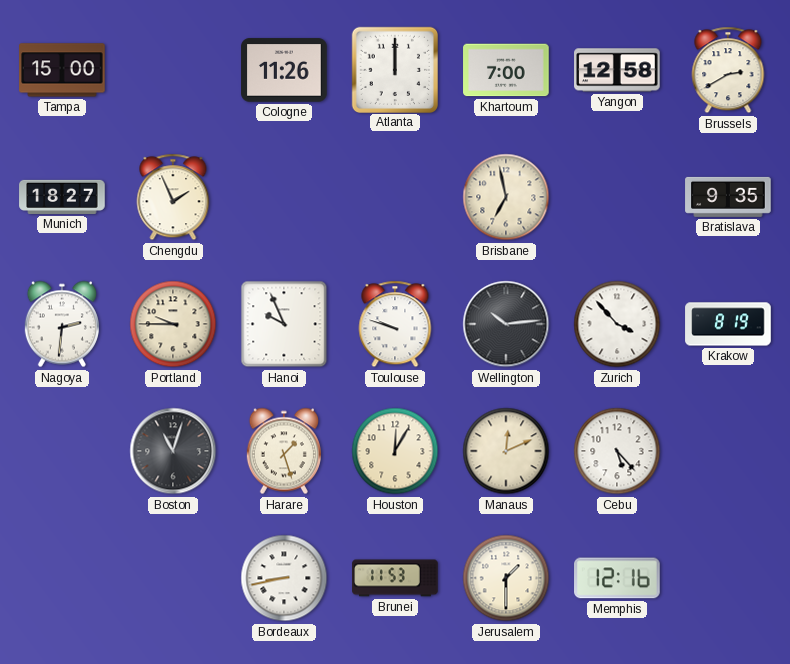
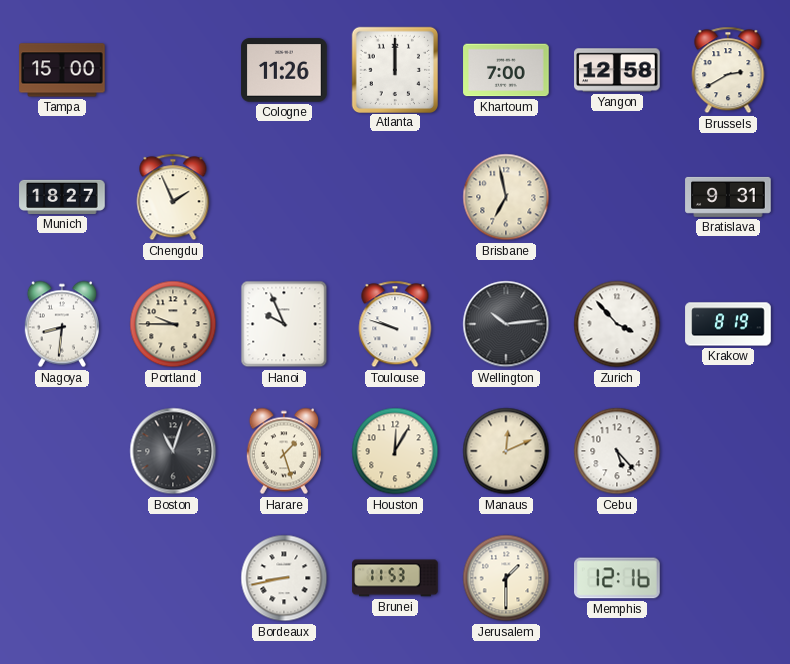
Bratislava: 9:35 -> 9:31 (728, 197)
Nagoya: 2:31 -> 8:31 (62, 324)
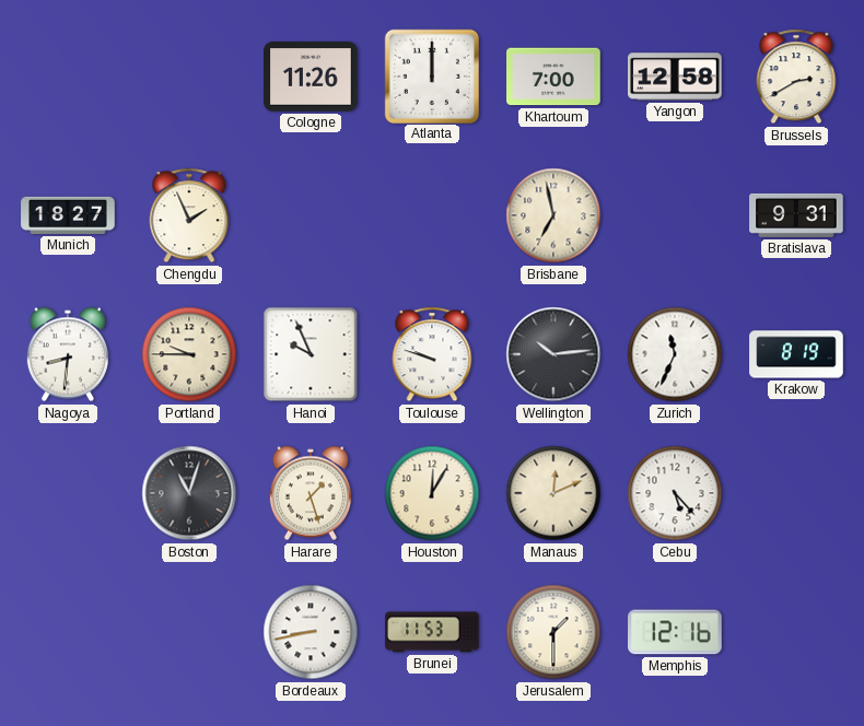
Tampa: 15:00 -> none (62, 70)
Zurich: 3:53 -> 11:34 (675, 354)
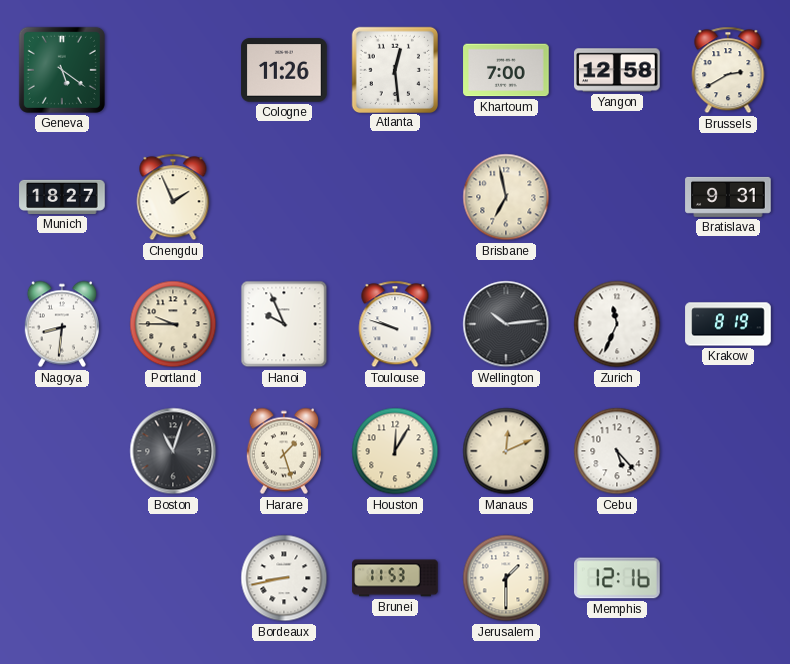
Geneva: none -> 5:21 (62, 70)
Atlanta: 12:00 -> 12:29 (394, 69)
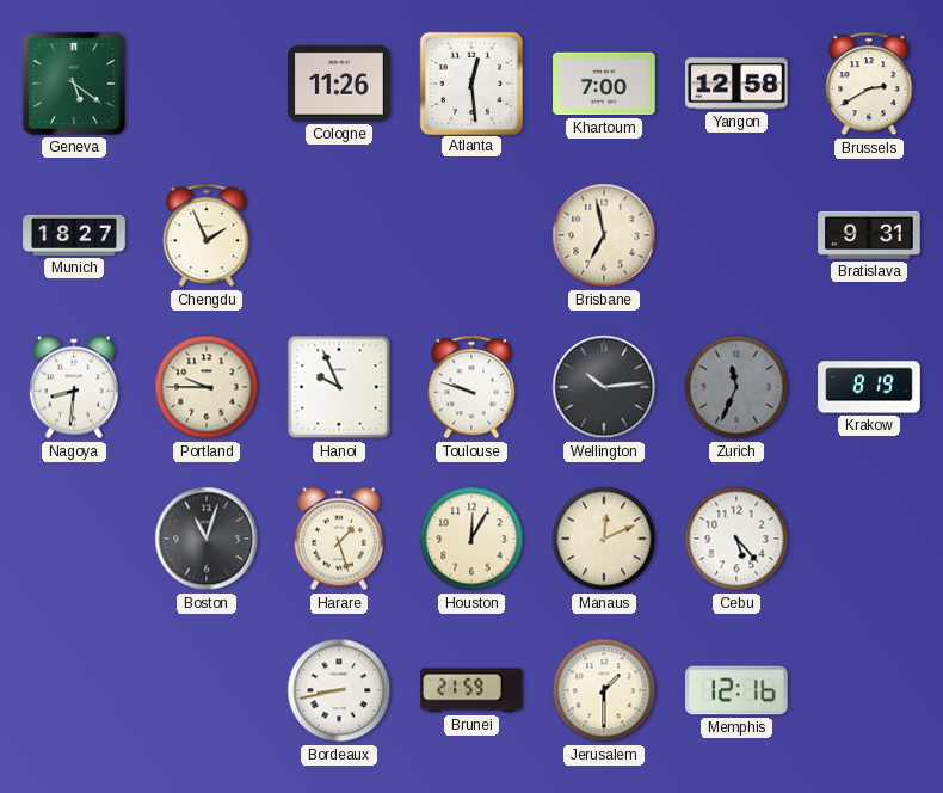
Zurich dial: white -> grey (736, 387)
Brunei: 11:53 -> 21:59 (471, 690)
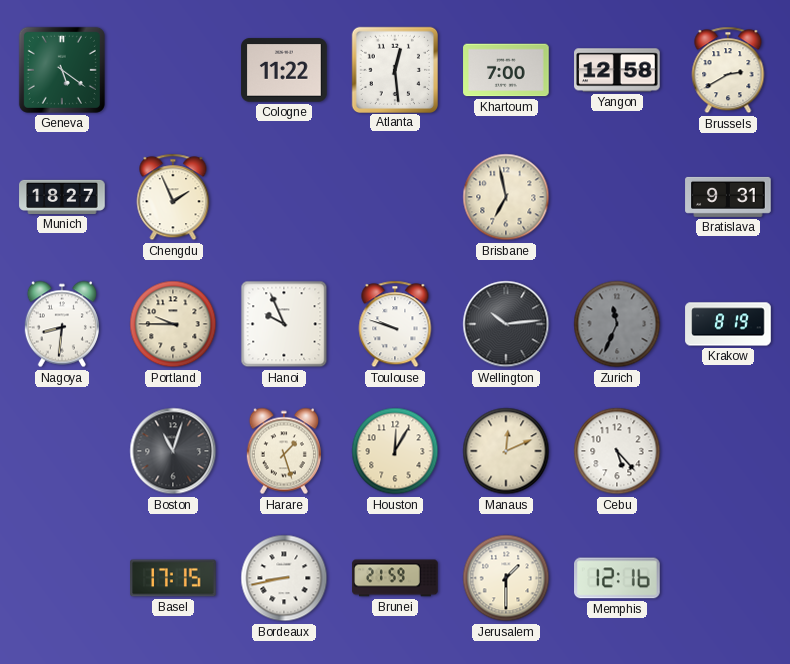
Cologne: 11:26 -> 11:22 (284, 70)
Basel: none -> 17:15 (173, 578)
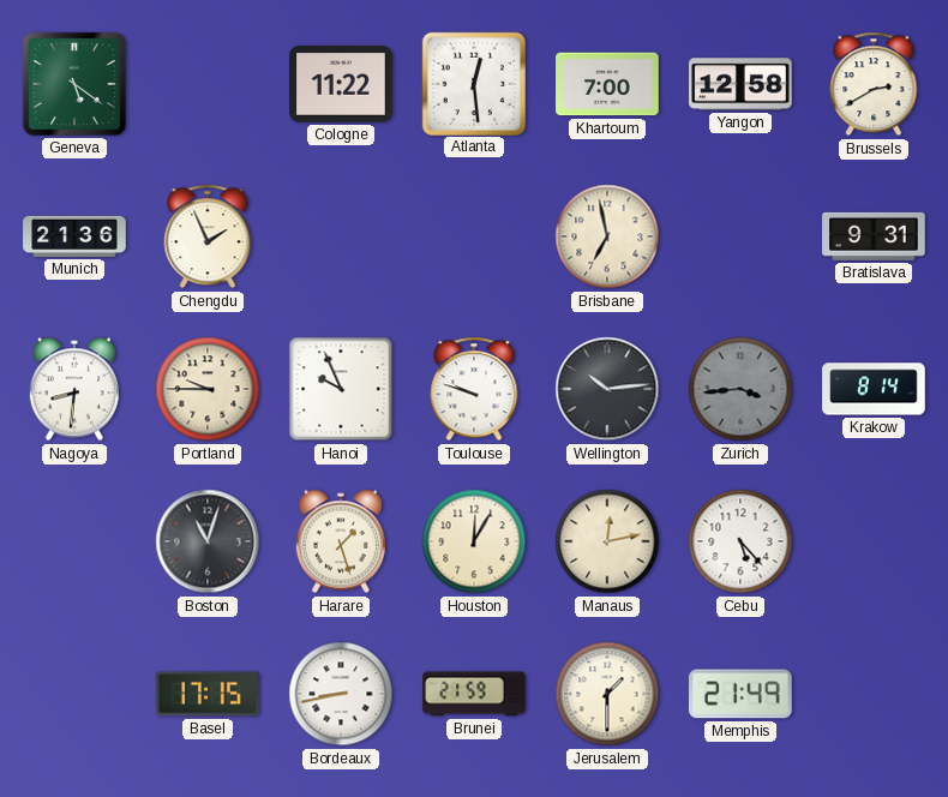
Munich: 18:27 -> 21:36 (74, 236)
Zurich: 11:34 -> 3:44 (740, 389)
Krakow: 8:19 -> 8:14 (874, 389)
Manaus: 12:11 -> 12:13 (607, 541)
Memphis: 12:16 -> 21:49 (740, 694)
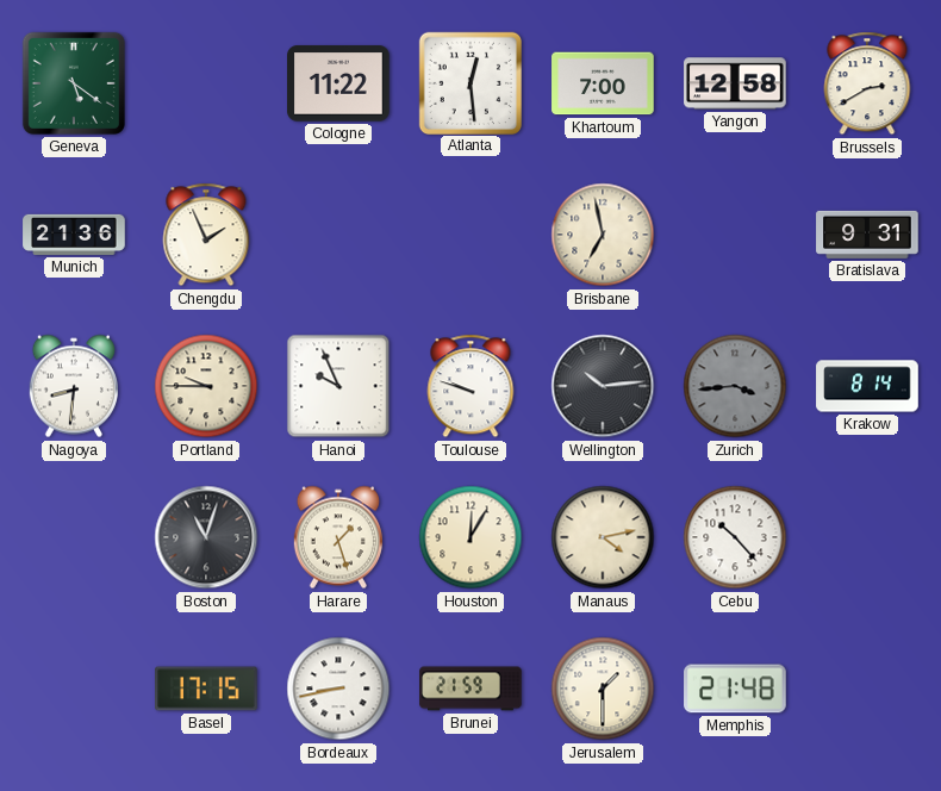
Manaus: 12:13 -> 4:13 (603, 537)
Cebu: 5:23 -> 10:23 (735, 537)
Memphis: 21:49 -> 21:48 (735, 689)
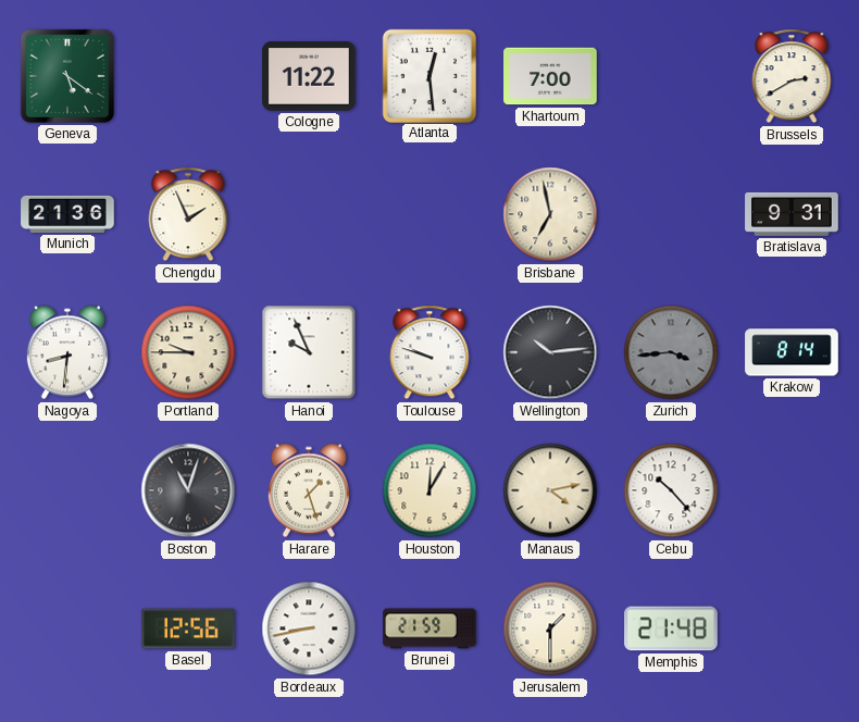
Yangon: 12:58 -> none (735, 83)
Basel: 17:15 -> 12:56 (188, 628)
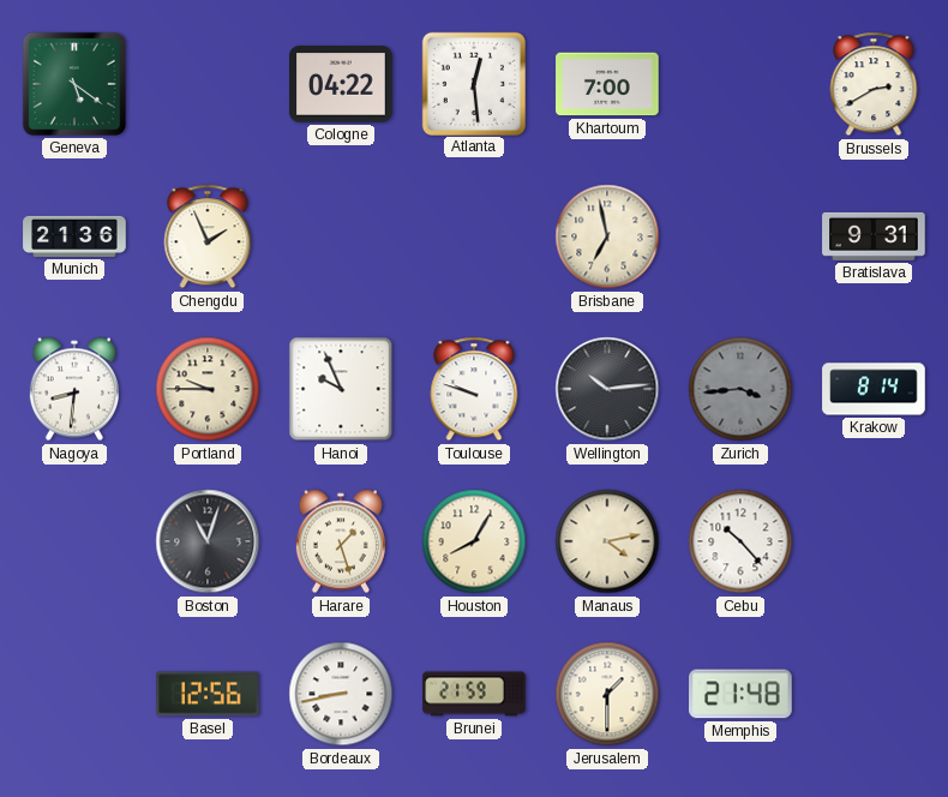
Cologne: 11:22 -> 04:22 (341, 84)
Houston: 12:05 -> 8:05 (474, 541)
